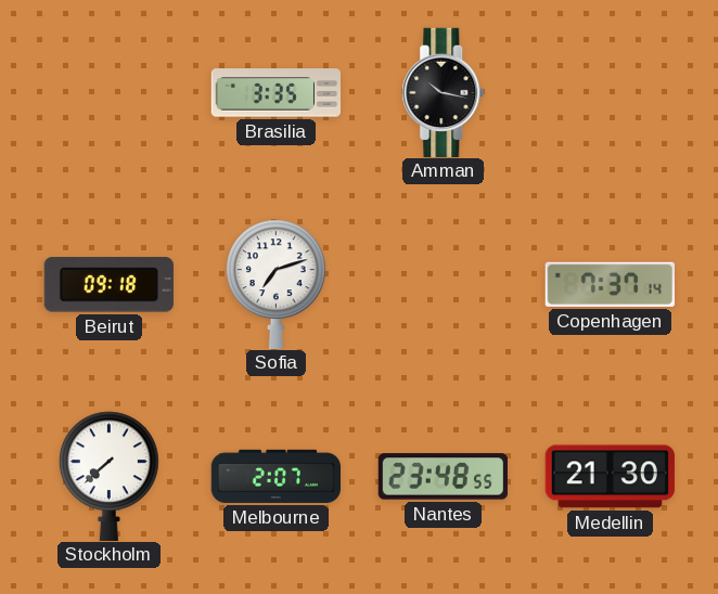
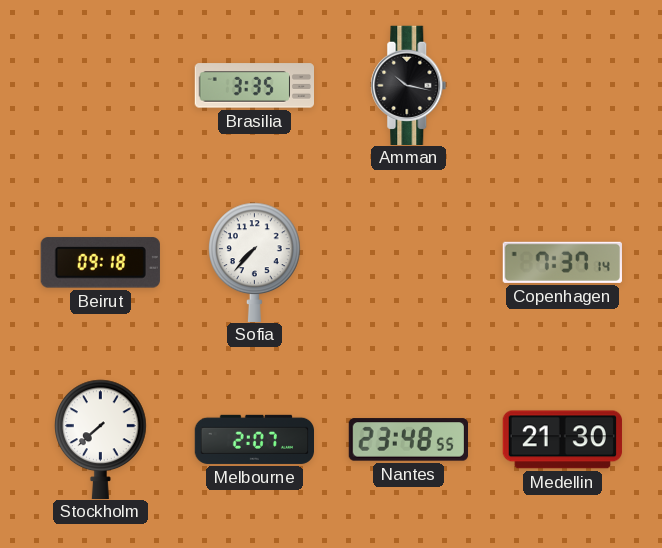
Sofia: 7:12 -> 7:37 (255, 262)
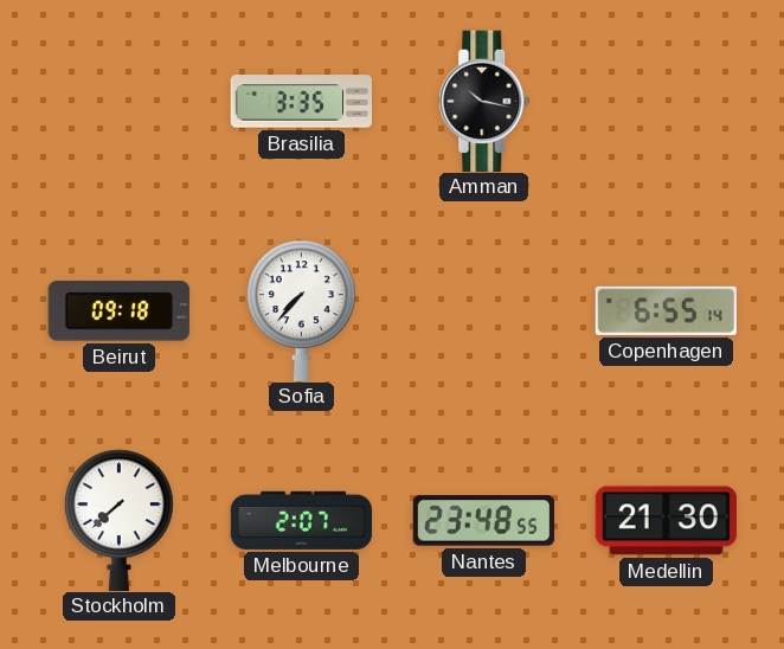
Copenhagen: 7:37 -> 6:55 (666, 310)
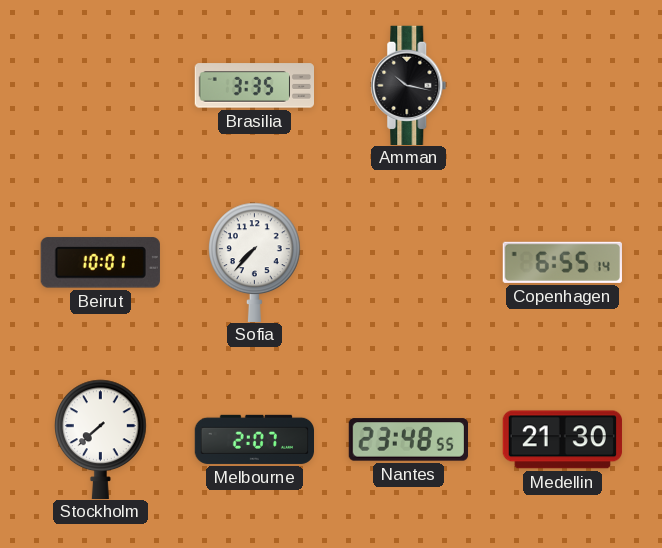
Beirut: 09:18 -> 10:01 (100, 263)
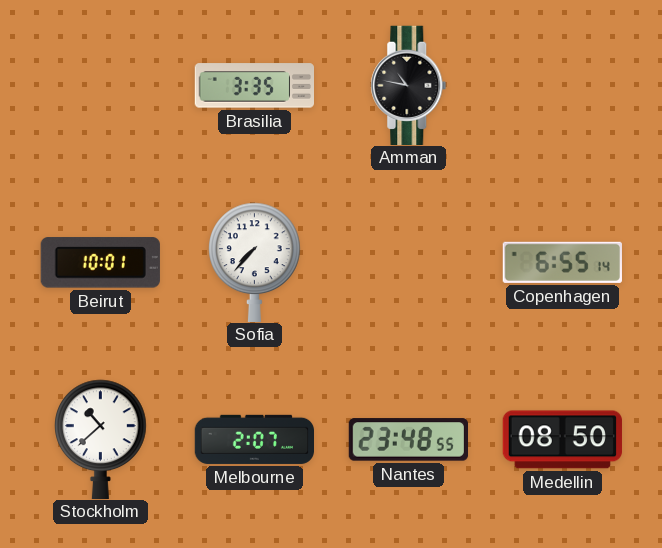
Amman: 10:17 -> 10:47 (409, 85)
Stockholm: 7:38 -> 10:38 (101, 439)
Medellin: 21:30 -> 08:50 (562, 440)
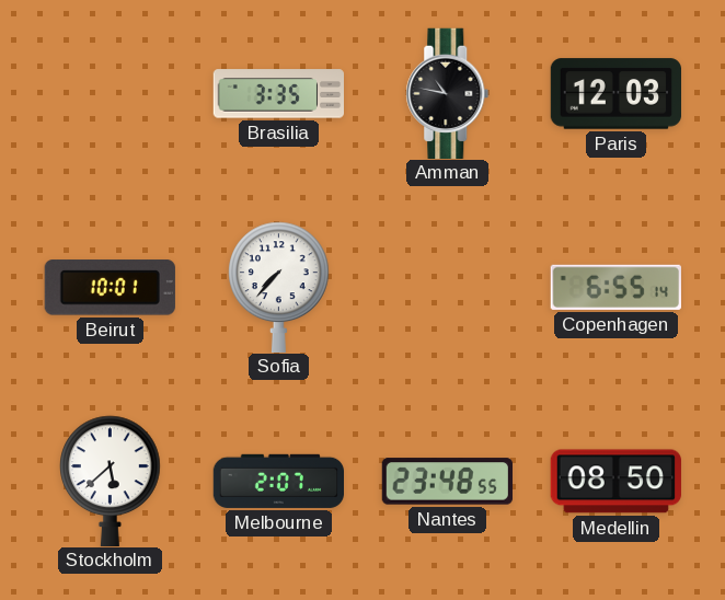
Paris: none -> 12:03 (615, 94)
Stockholm: 10:38 -> 5:38 (111, 481)
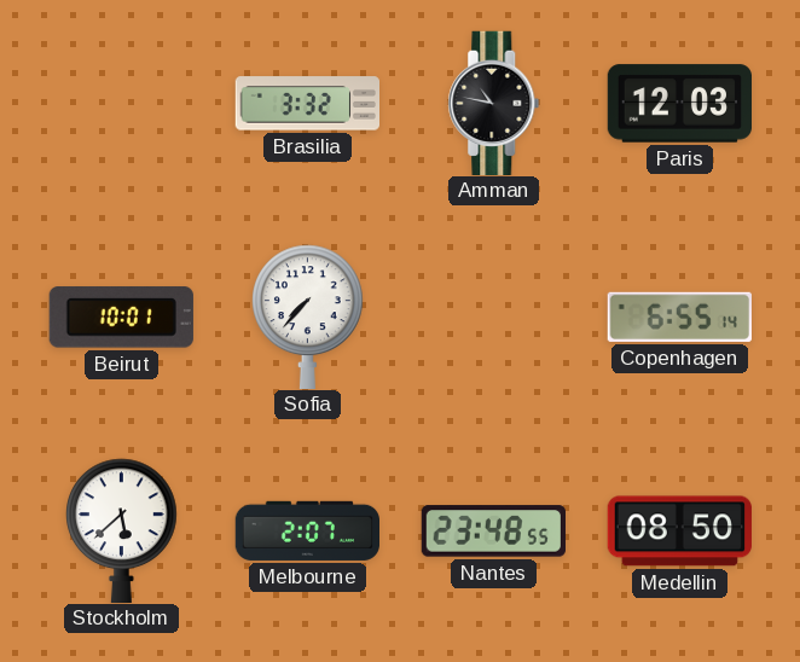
Brasilia: 3:35 -> 3:32 (307, 104)
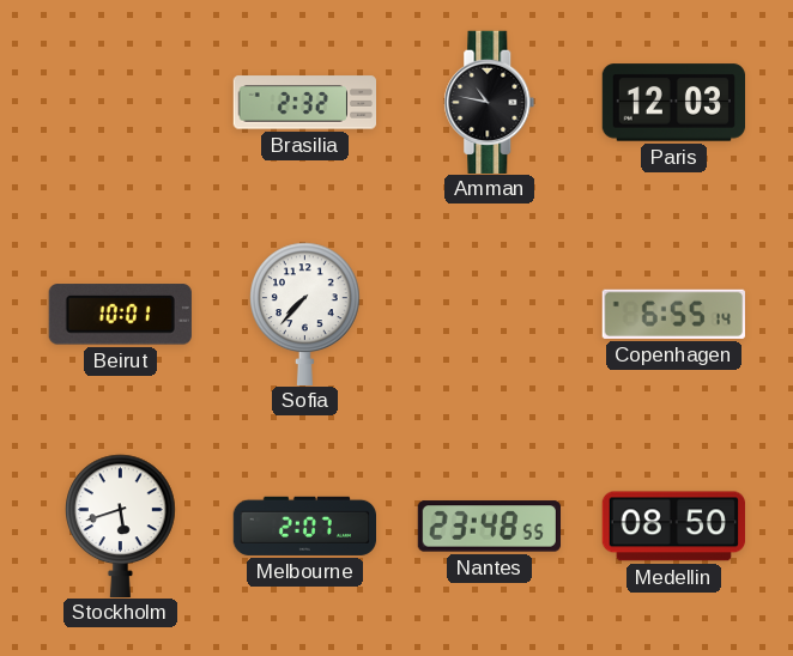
Brasilia: 3:32 -> 2:32 (304, 103)
Stockholm: 5:38 -> 5:42 (121, 526)
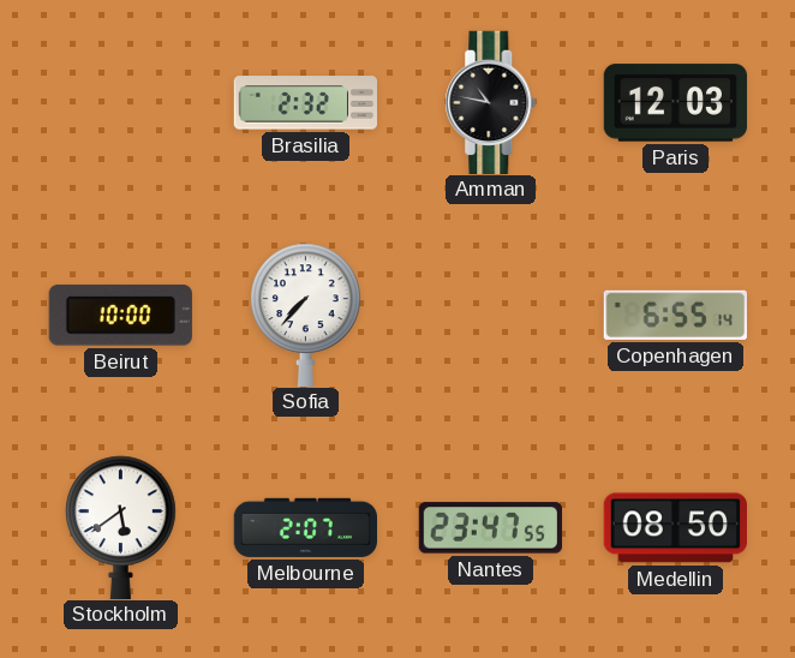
Beirut: 10:01 -> 10:00 (120, 316)
Stockholm: 5:42 -> 5:39 (121, 527)
Nantes: 23:48 -> 23:47 (490, 528)
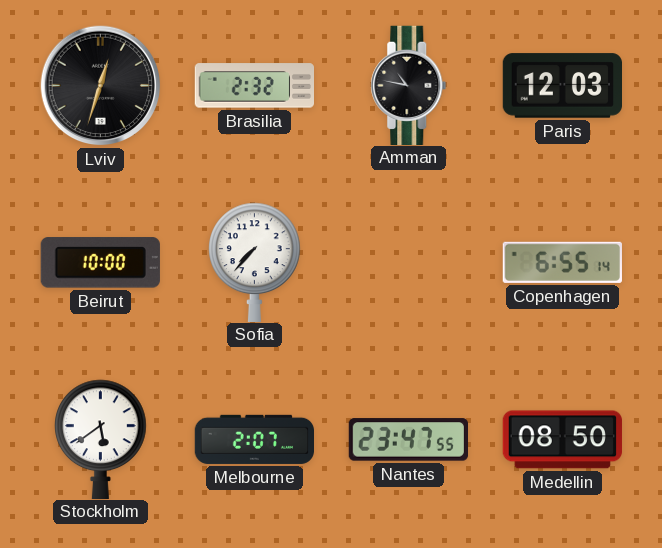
Lviv: none -> 12:33 (101, 86)
